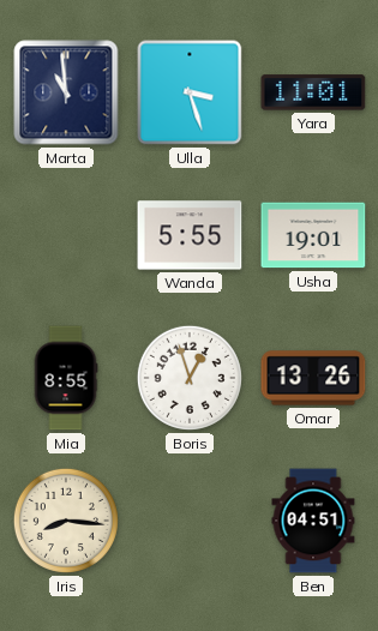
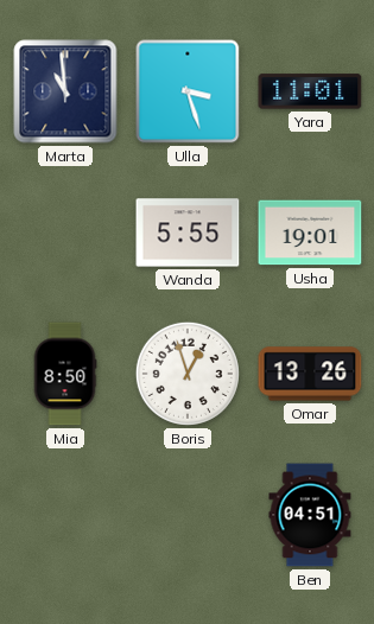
Mia: 8:55 -> 8:50 (65, 374)
Iris: 8:16 -> none (66, 521)
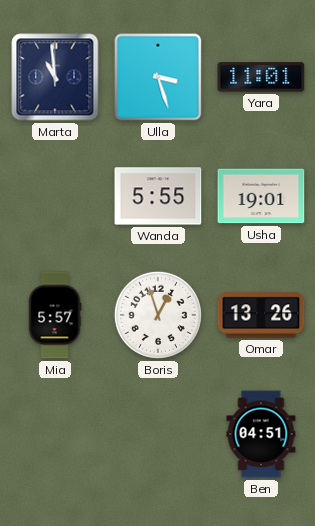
Mia: 8:50 -> 5:57 (55, 315)
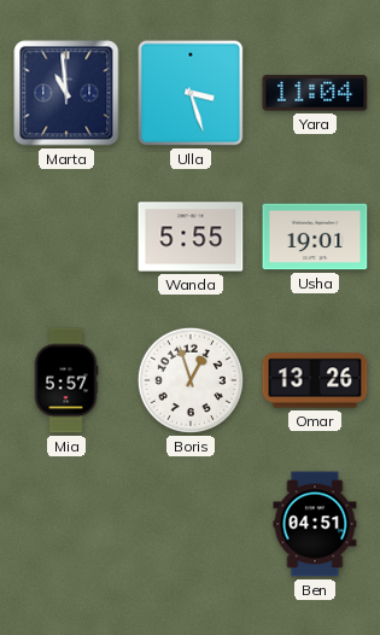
Yara: 11:01 -> 11:04 (315, 93)
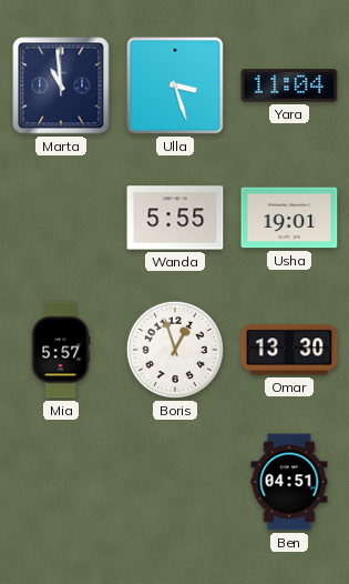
Omar: 13:26 -> 13:30 (289, 350)
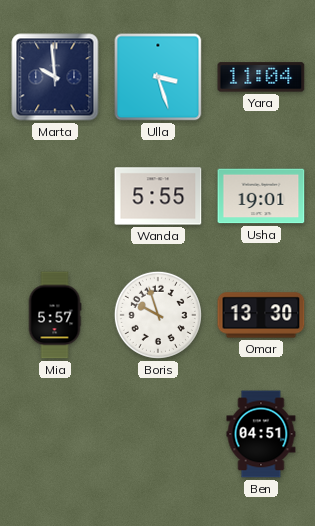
Marta: 10:59 -> 9:59 (55, 77)
Boris: 12:57 -> 9:57 (158, 315)
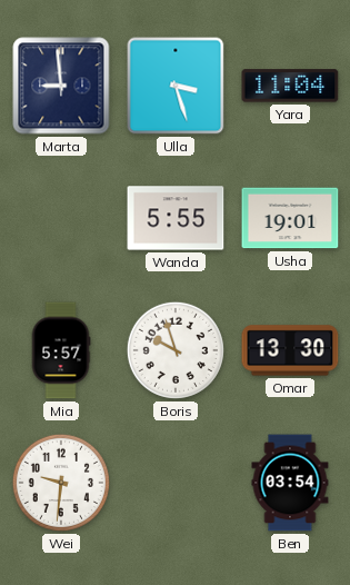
Marta: 9:59 -> 8:59 (61, 86)
Wei: none -> 9:31 (61, 483)
Ben: 04:51 -> 03:54 (290, 483)
